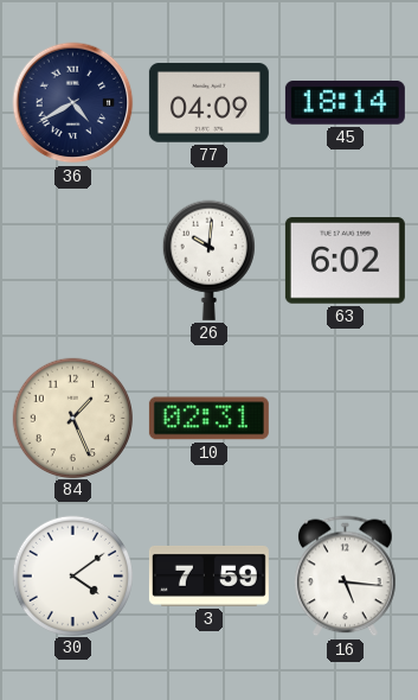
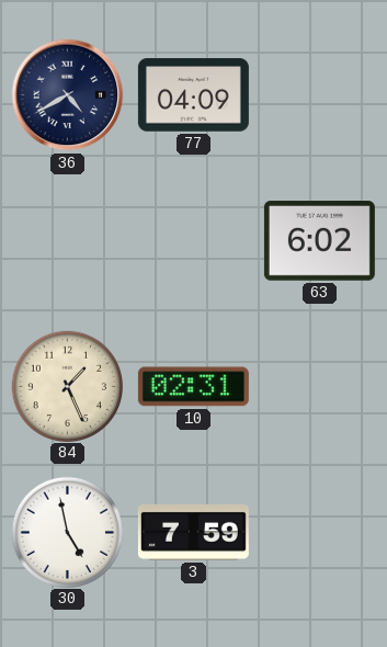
45: 18:14 -> none (345, 103)
26: 10:01 -> none (208, 260)
30: 4:09 -> 4:58 (67, 532)
16: 5:16 -> none (346, 577)
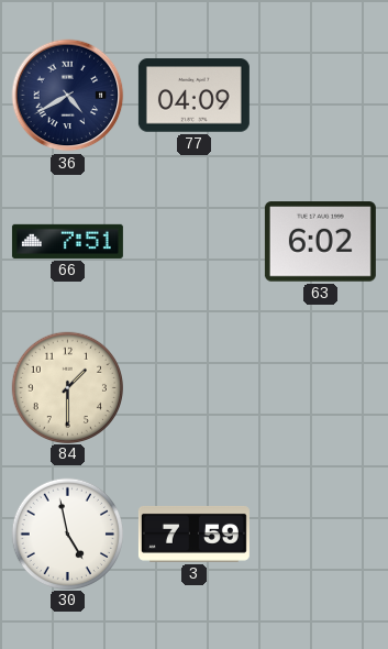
66: none -> 7:51 (67, 241)
84: 1:26 -> 1:30 (67, 387)
10: 02:31 -> none (193, 387)
